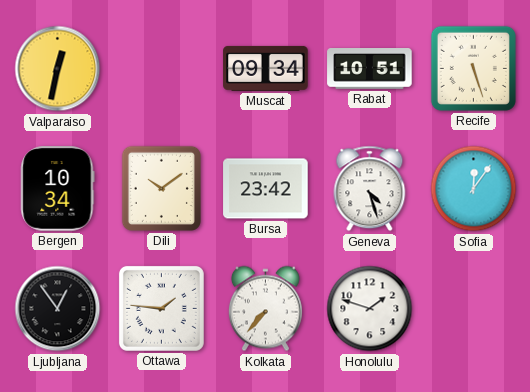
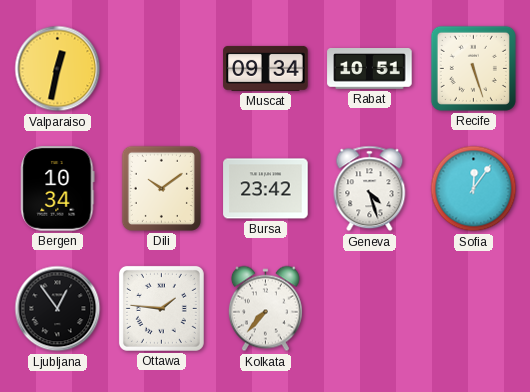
Honolulu: 1:48 -> none (370, 309)
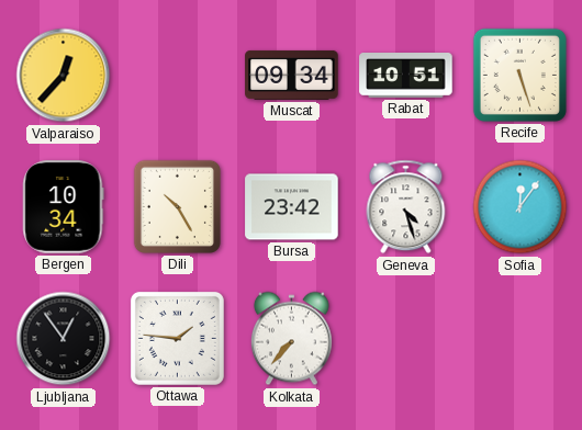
Valparaiso: 12:32 -> 12:37 (64, 76)
Dili: 10:09 -> 10:25 (177, 206)
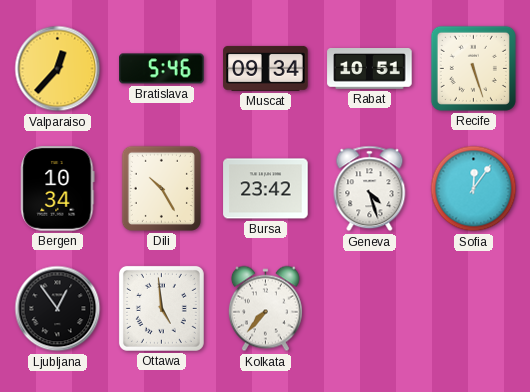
Bratislava: none -> 5:46 (162, 69)
Ottawa: 1:46 -> 4:59 (161, 308)
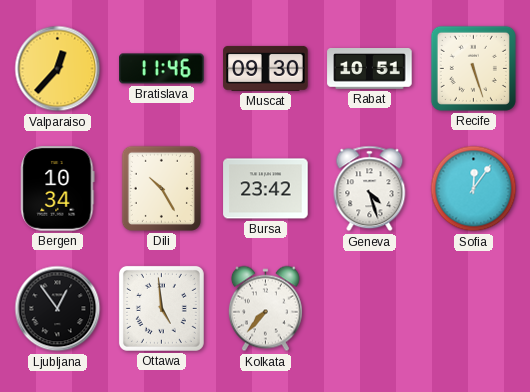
Bratislava: 5:46 -> 11:46 (162, 69)
Muscat: 09:34 -> 09:30 (266, 68)
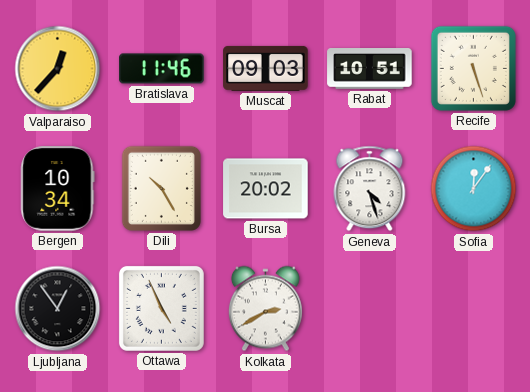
Muscat: 09:30 -> 09:03 (266, 68)
Bursa: 23:42 -> 20:02 (266, 189)
Ottawa: 4:59 -> 4:56 (161, 308)
Kolkata: 7:37 -> 2:40 (265, 309)
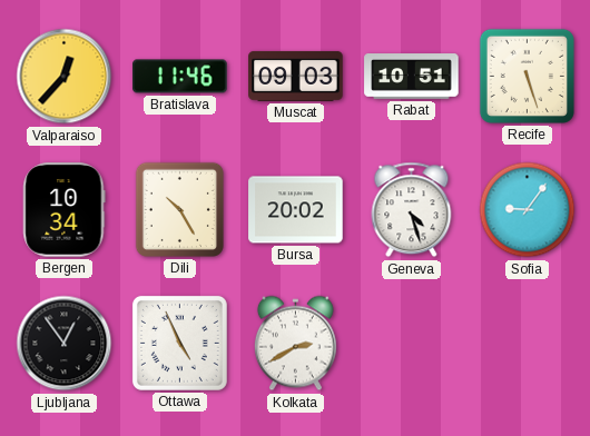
Sofia: 12:06 -> 9:06 (528, 210)
